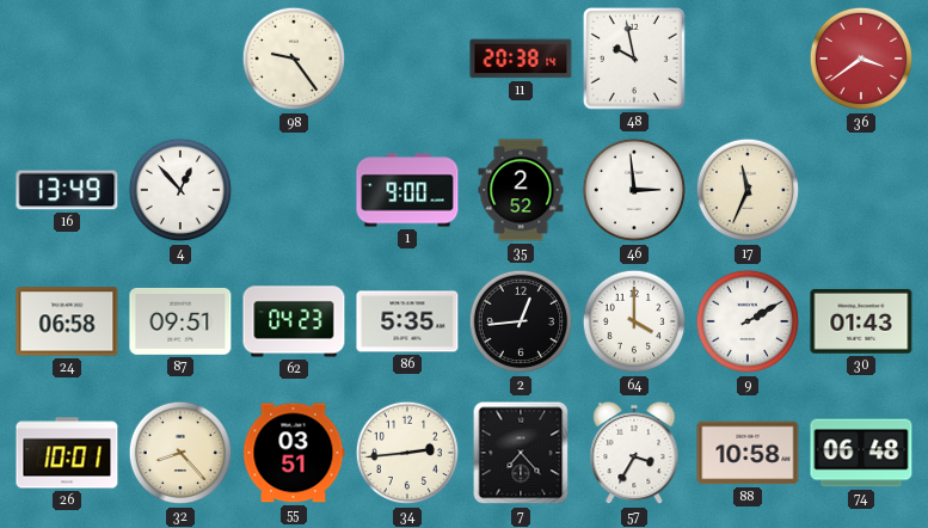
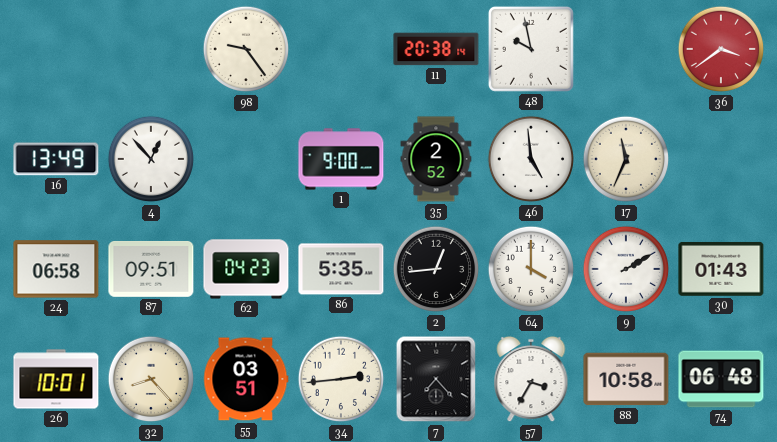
46: 2:59 -> 4:59 (531, 159)
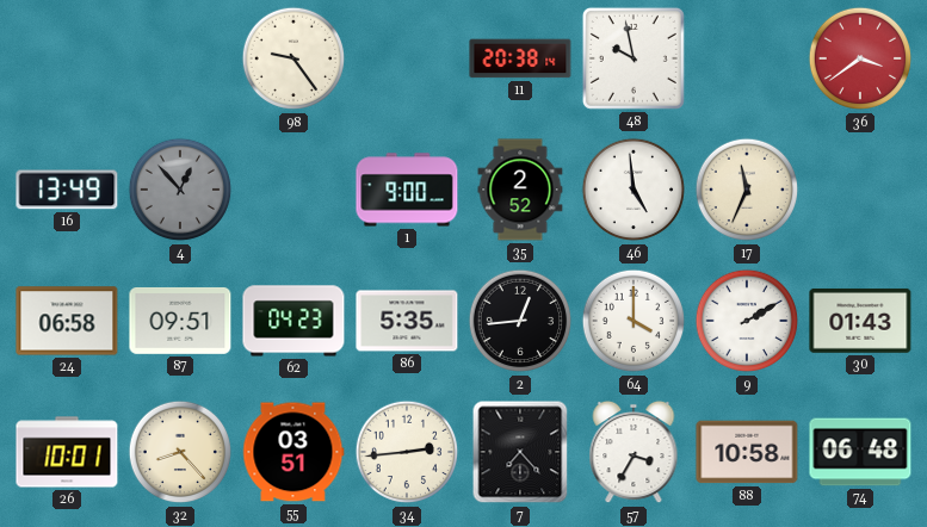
4 dial: white -> grey (180, 190)
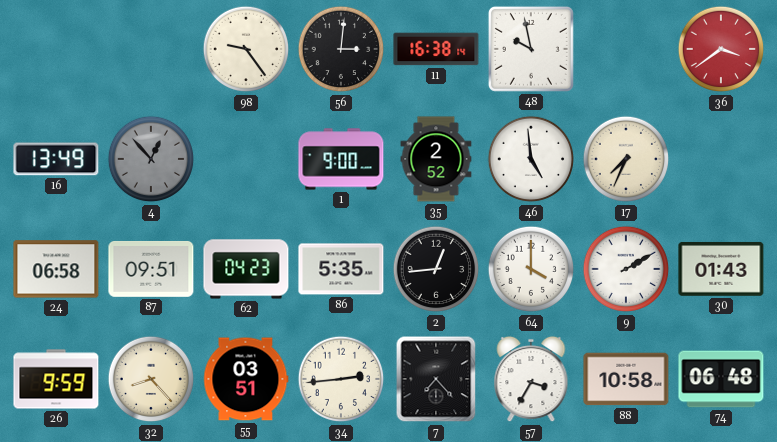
56: none -> 3:01 (341, 49)
11: 20:38 -> 16:38 (436, 49)
17: 11:34 -> 7:34 (626, 159)
26: 10:01 -> 9:59 (56, 379)
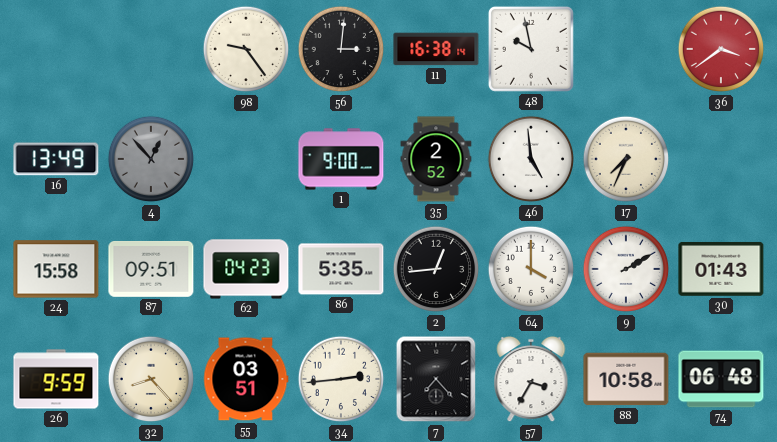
24: 06:58 -> 15:58 (56, 269)
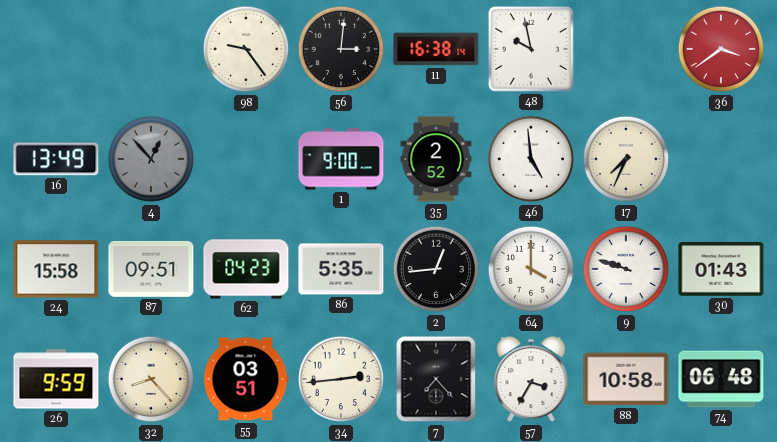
9: 2:10 -> 9:48 (626, 269)
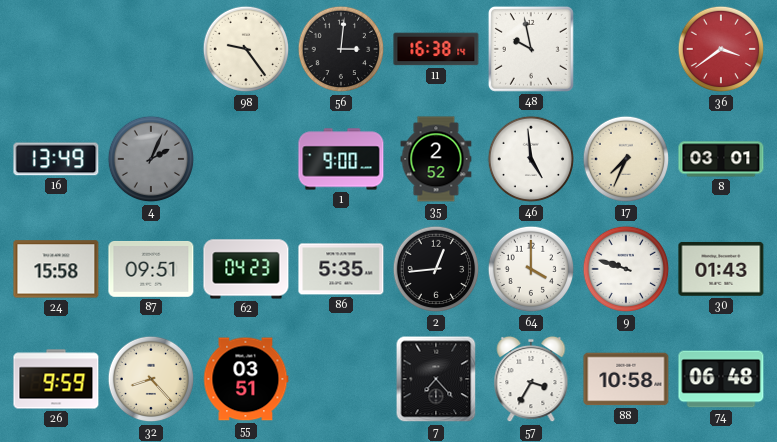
4: 12:53 -> 2:04 (151, 159)
8: none -> 03:01 (721, 159)
34: 2:44 -> none (341, 379)
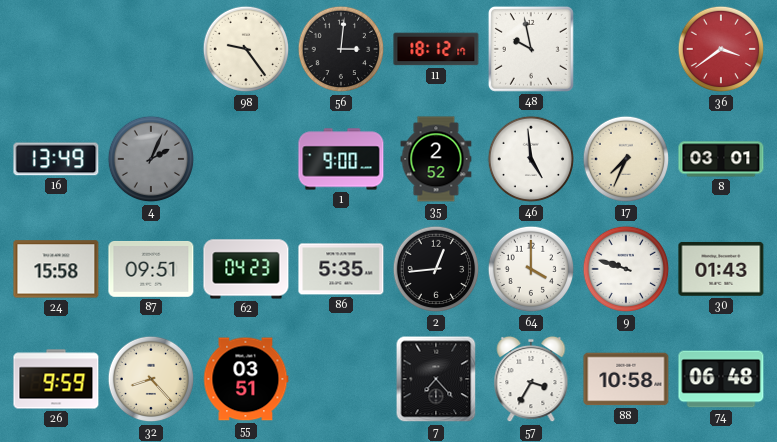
11: 16:38 -> 18:12 (436, 49)
